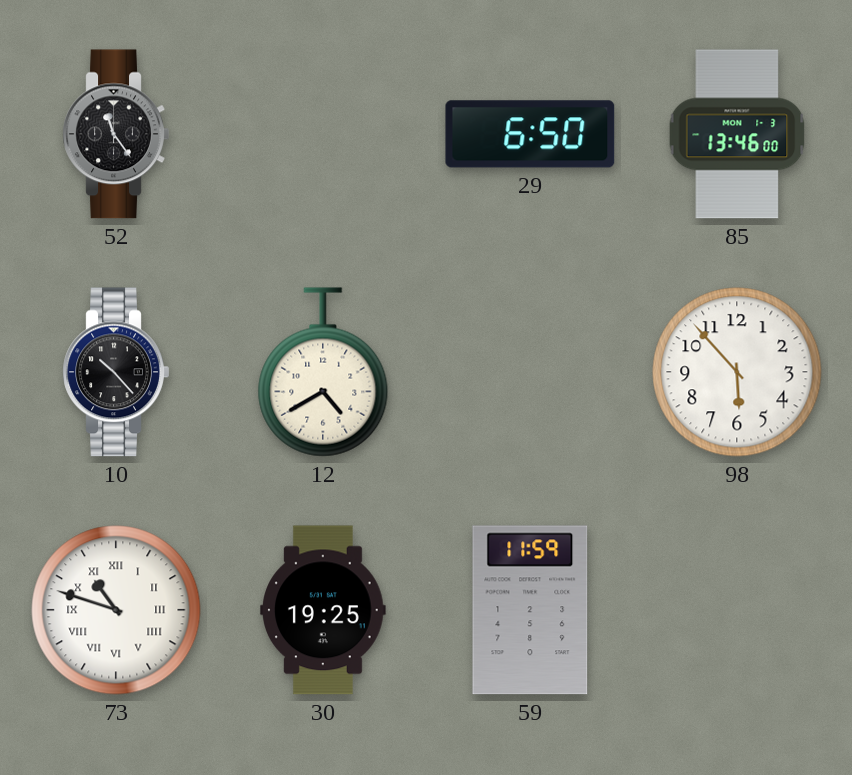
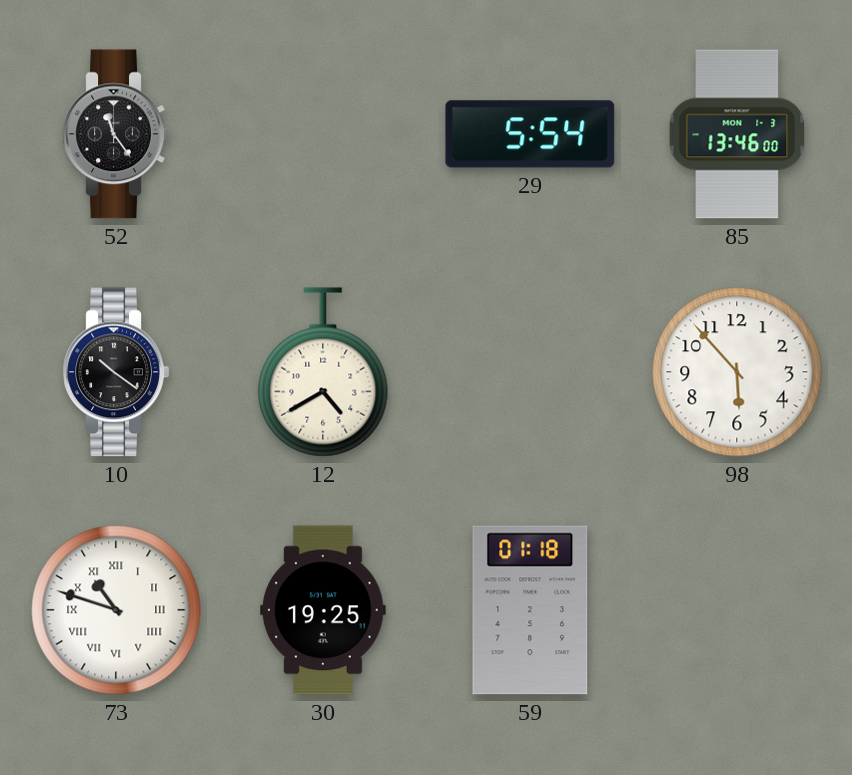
29: 6:50 -> 5:54 (530, 134)
10: 10:23 -> 10:21 (116, 372)
59: 11:59 -> 01:18 (530, 610)
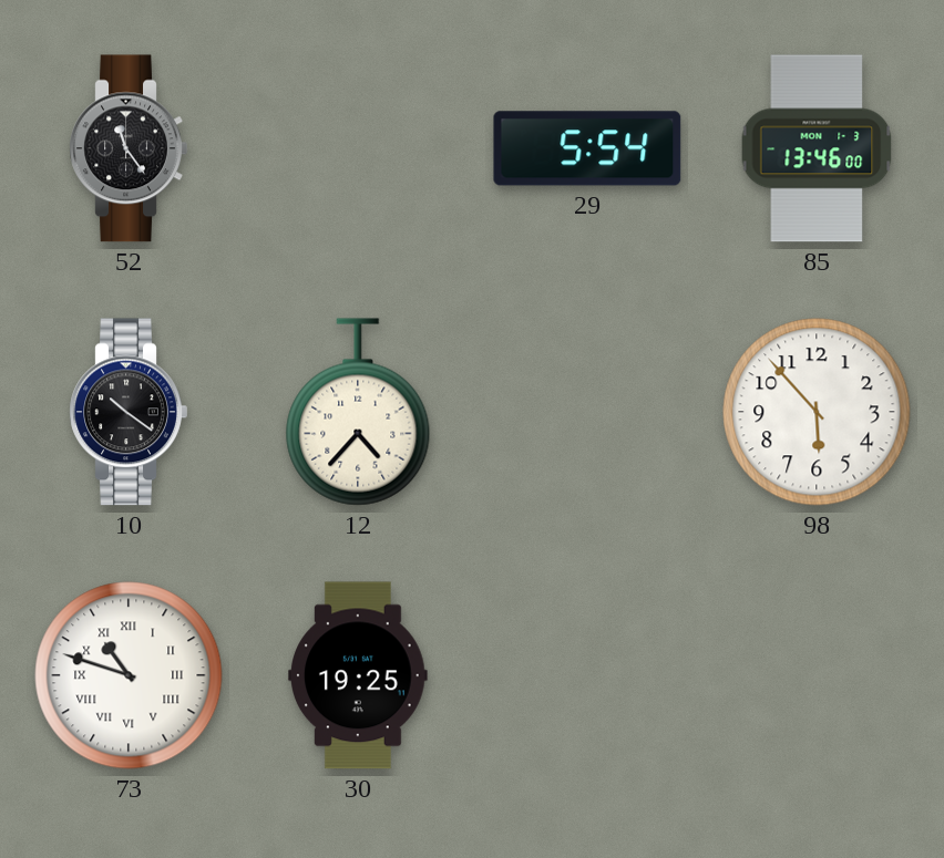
12: 4:40 -> 4:37 (358, 412)
59: 01:18 -> none (530, 610)
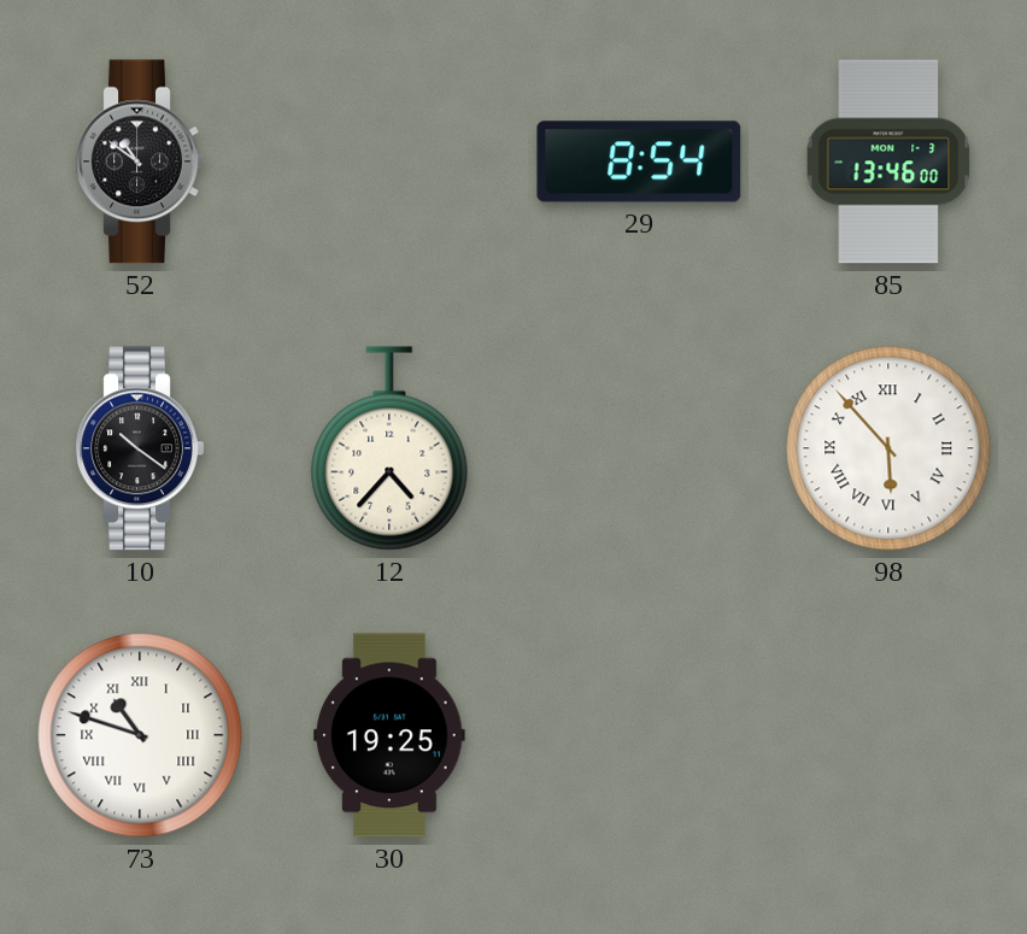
52: 11:24 -> 10:51 (140, 161)
29: 5:54 -> 8:54 (639, 161)
98 numerals: Arabic -> Roman (888, 448)
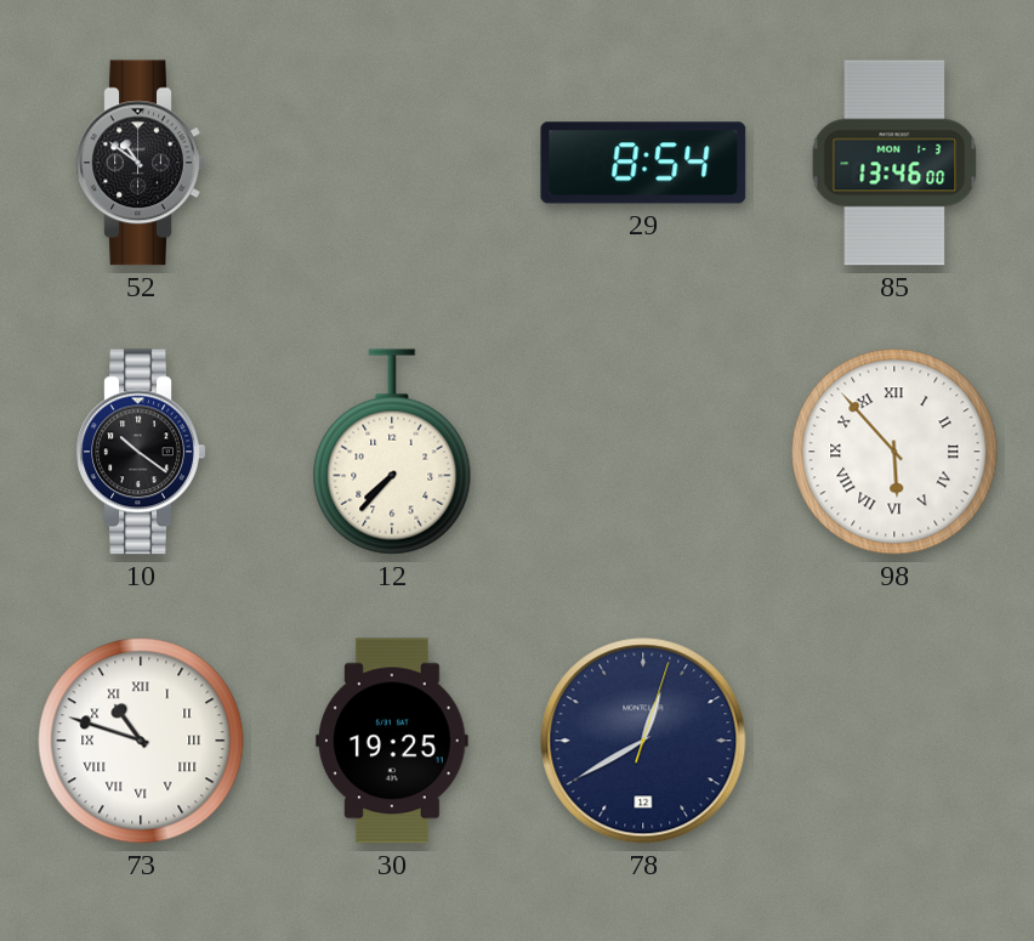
12: 4:37 -> 7:37 (392, 452)
78: none -> 12:40 (643, 741)
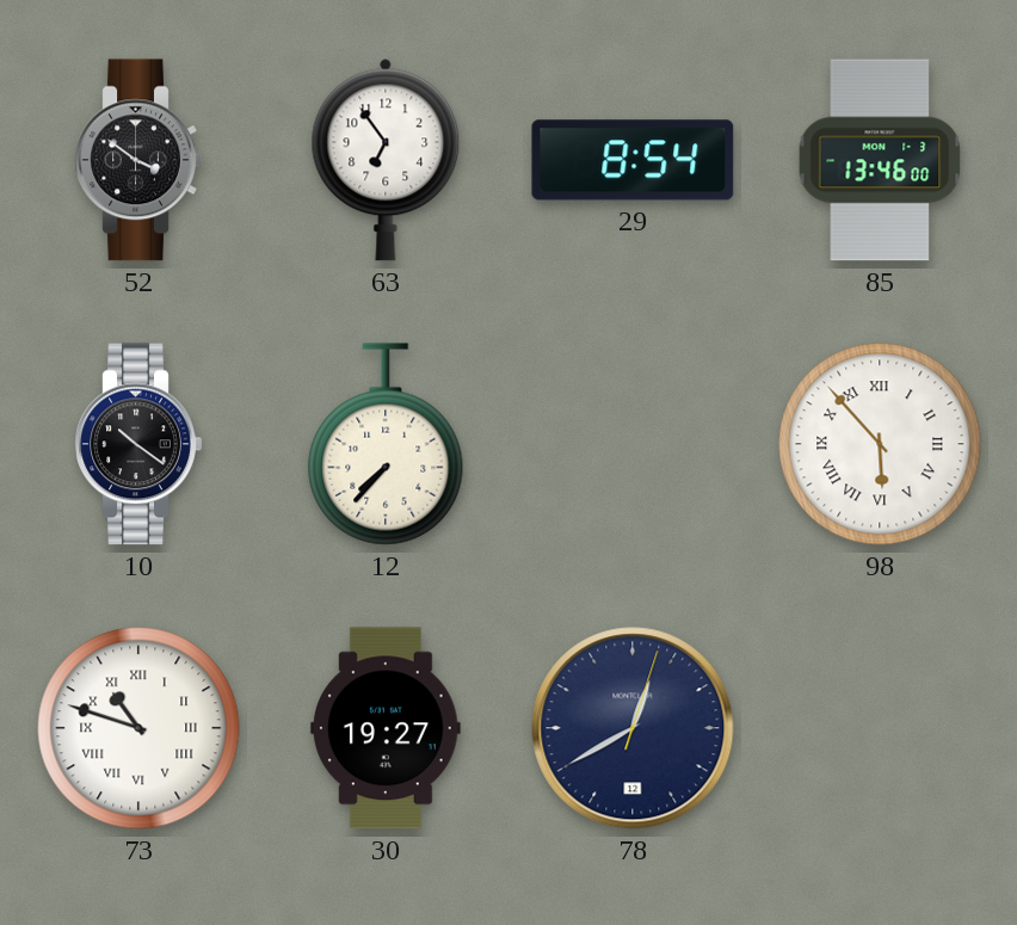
52: 10:51 -> 3:51 (138, 160)
63: none -> 6:54 (386, 160)
30: 19:25 -> 19:27 (387, 728)
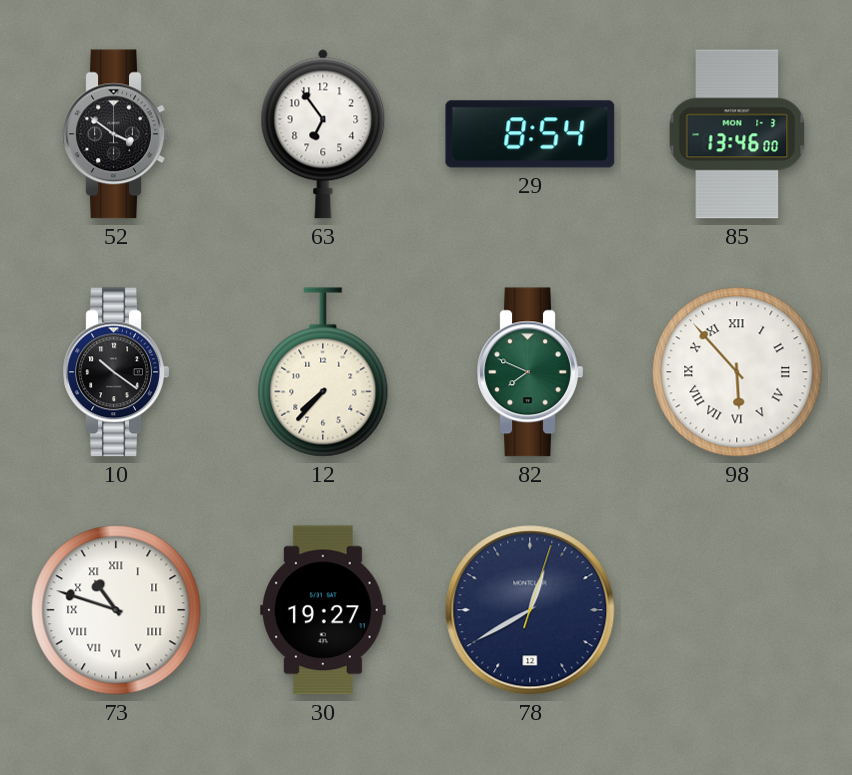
82: none -> 7:49 (530, 372)
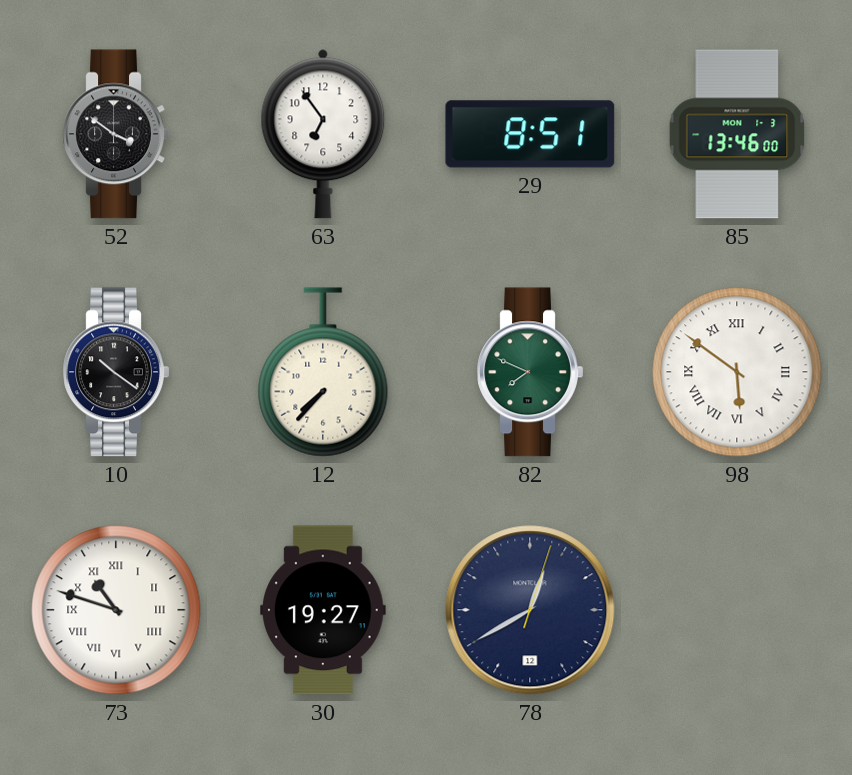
29: 8:54 -> 8:51 (530, 134)
98: 5:53 -> 5:51 (737, 372)
